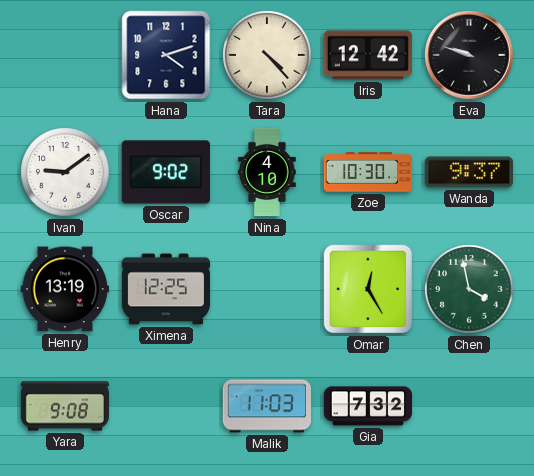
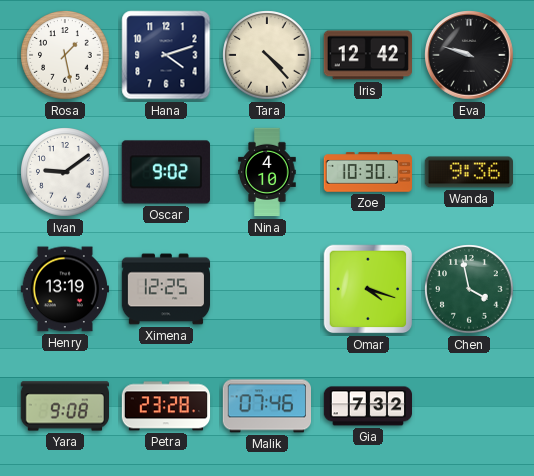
Rosa: none -> 1:28 (65, 55)
Wanda: 9:37 -> 9:36 (468, 172)
Omar: 12:25 -> 4:18 (368, 289)
Petra: none -> 23:28 (166, 406)
Malik: 11:03 -> 07:46 (266, 406)
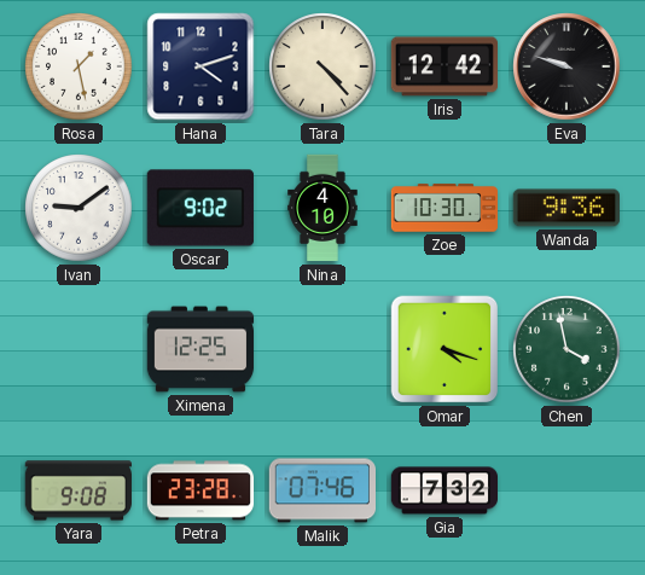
Henry: 13:19 -> none (64, 289)
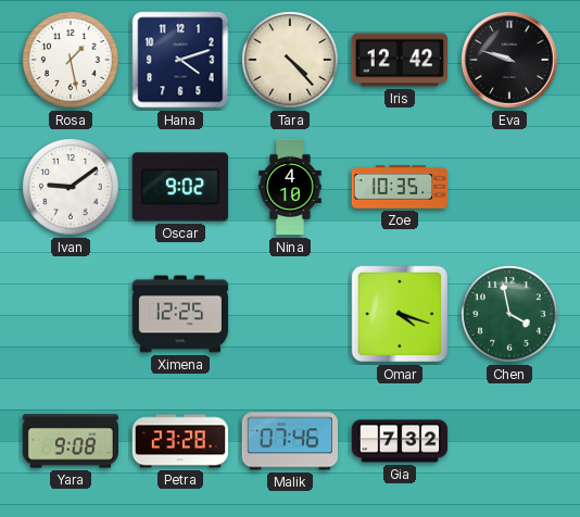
Zoe: 10:30 -> 10:35 (400, 187)
Wanda: 9:36 -> none (565, 208)
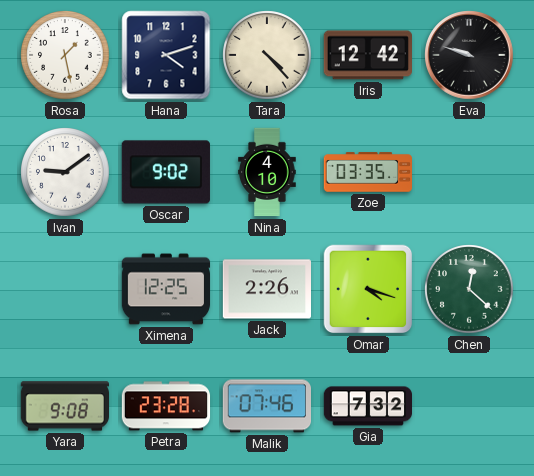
Zoe: 10:35 -> 03:35 (368, 172)
Jack: none -> 2:26 (267, 289)
Chen: 3:58 -> 12:22 (469, 289)
